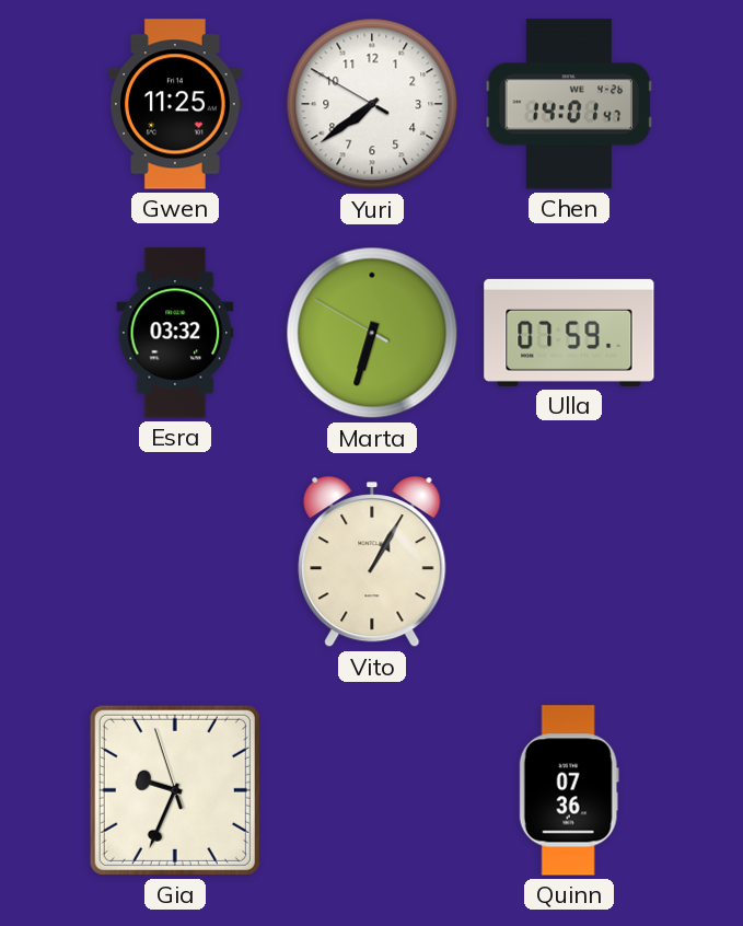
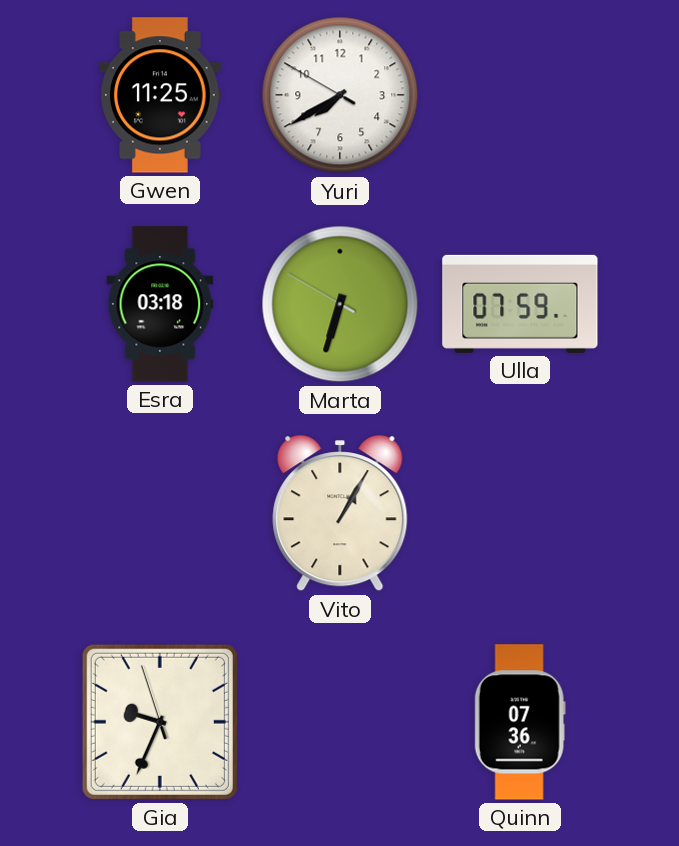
Yuri: 7:38 -> 7:39 (340, 95)
Chen: 14:01 -> none (569, 104)
Esra: 03:32 -> 03:18 (160, 304)
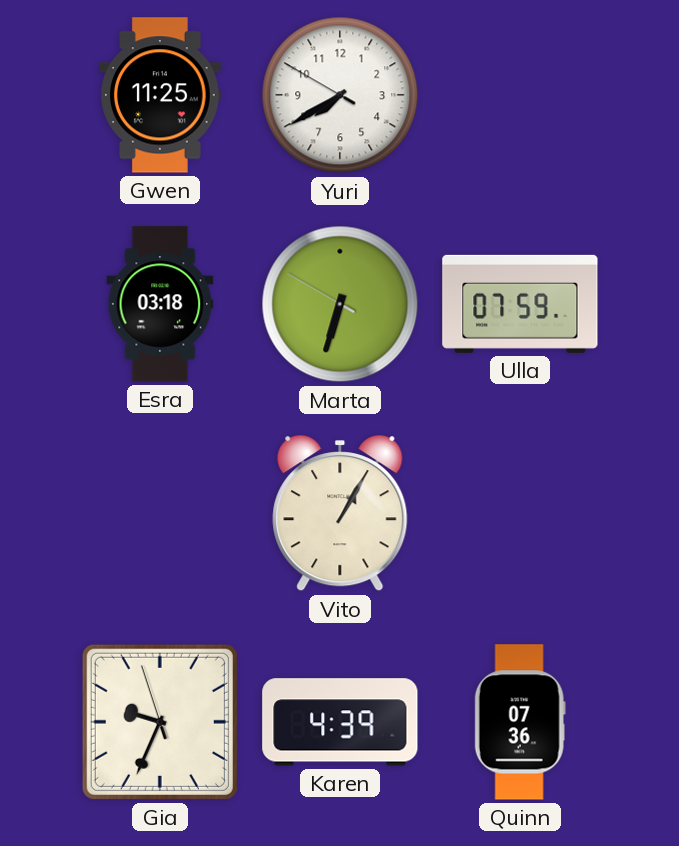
Karen: none -> 4:39 (340, 722)
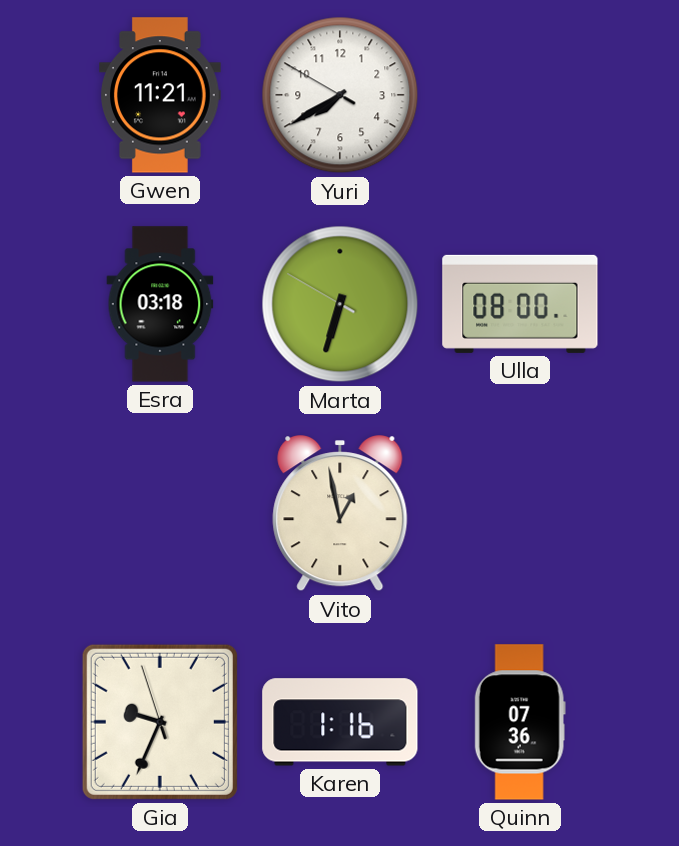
Gwen: 11:25 -> 11:21 (161, 95)
Ulla: 07:59 -> 08:00 (520, 304)
Vito: 1:05 -> 12:58 (340, 514)
Karen: 4:39 -> 1:16 (340, 722)
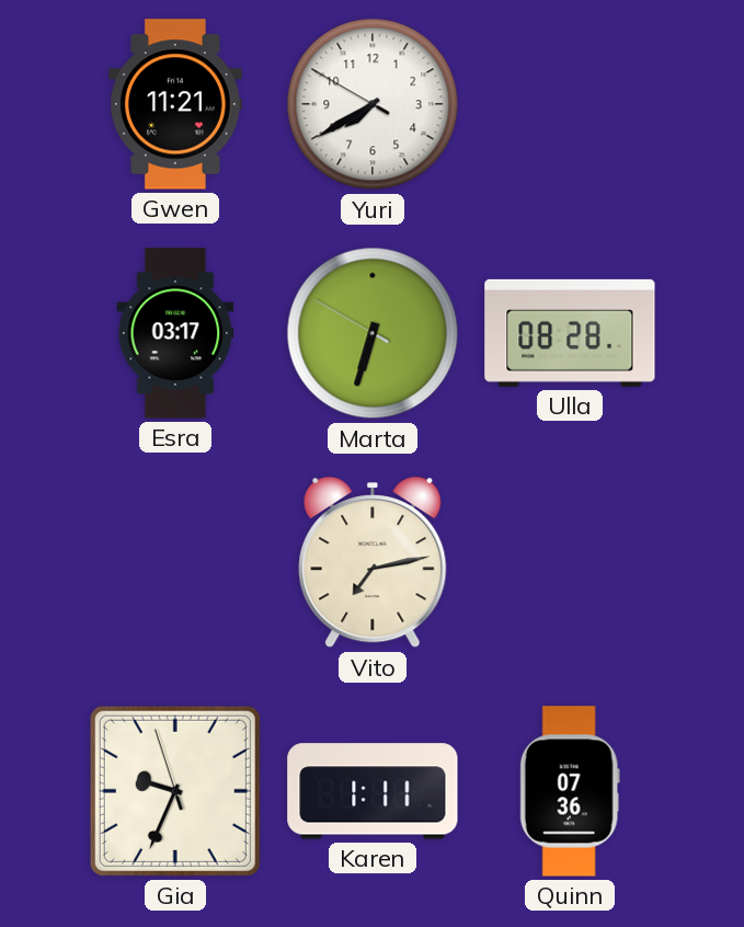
Esra: 03:18 -> 03:17 (175, 333)
Ulla: 08:00 -> 08:28 (570, 333)
Vito: 12:58 -> 7:13 (373, 563)
Karen: 1:16 -> 1:11 (373, 791)
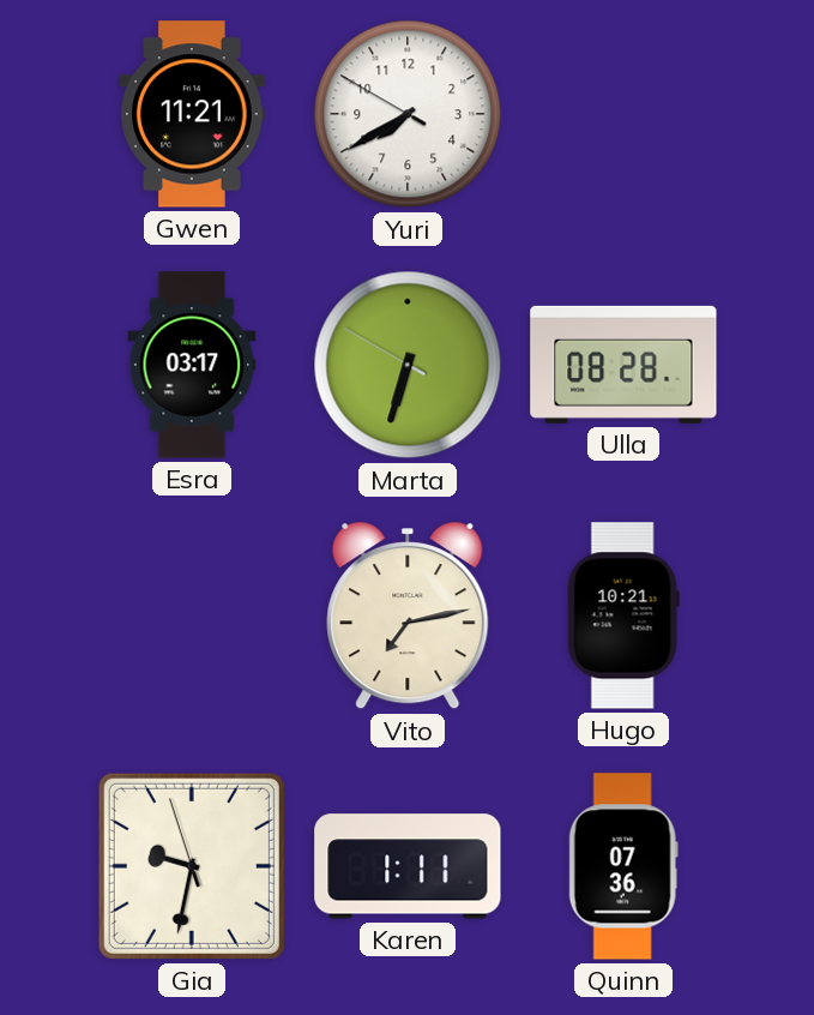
Hugo: none -> 10:21 (623, 615)
Gia: 9:33 -> 9:31 (192, 866)
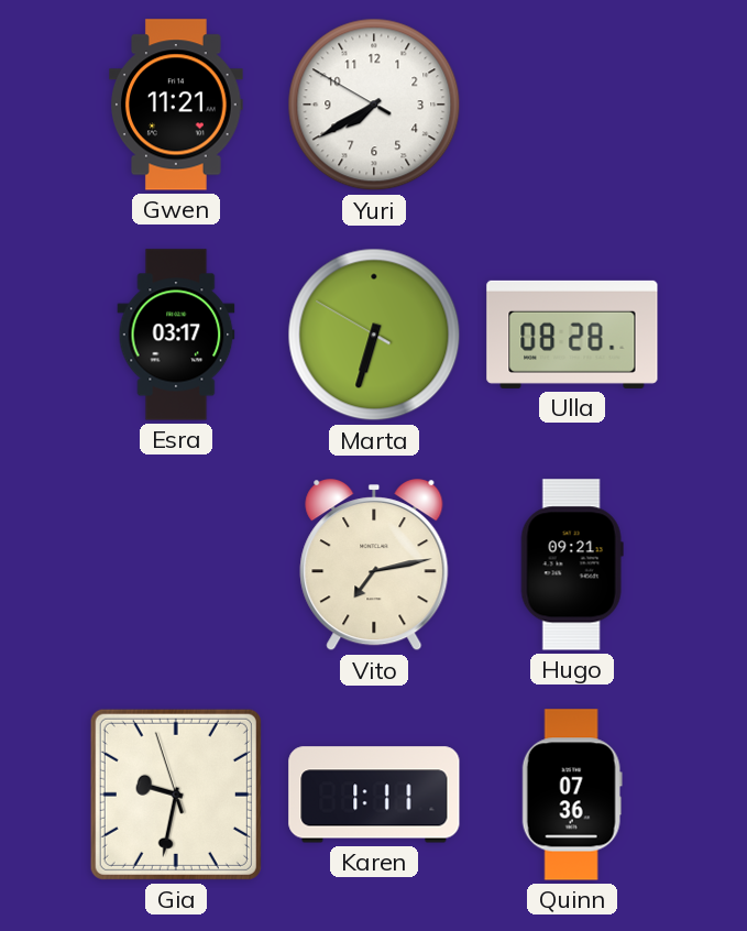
Hugo: 10:21 -> 09:21 (572, 565)
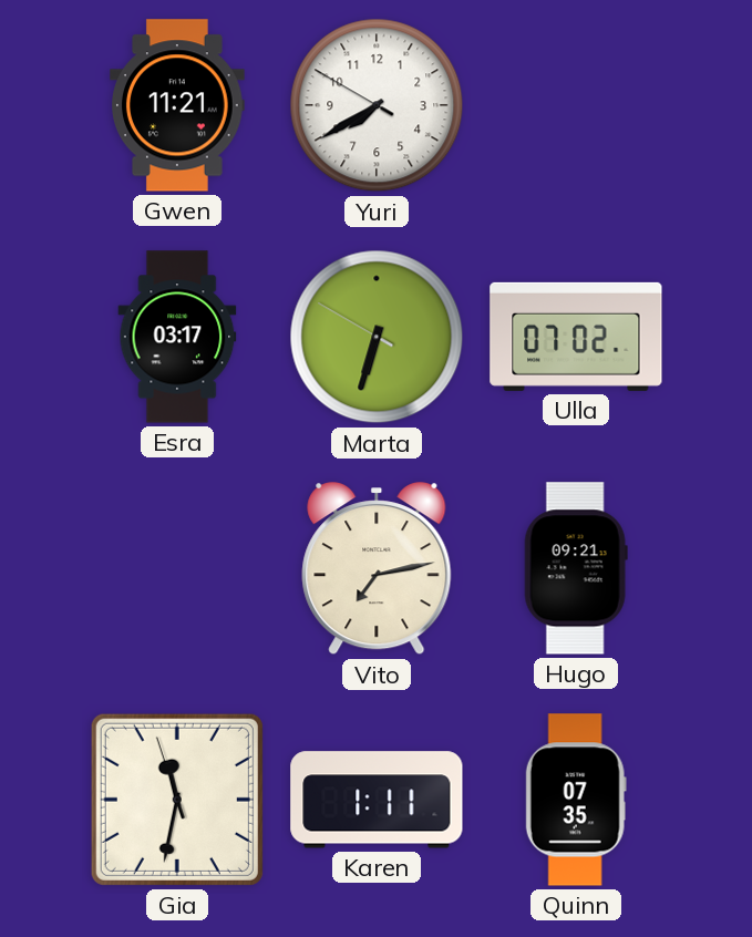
Ulla: 08:28 -> 07:02 (576, 337)
Gia: 9:31 -> 11:31 (177, 800)
Quinn: 07:36 -> 07:35 (576, 800)
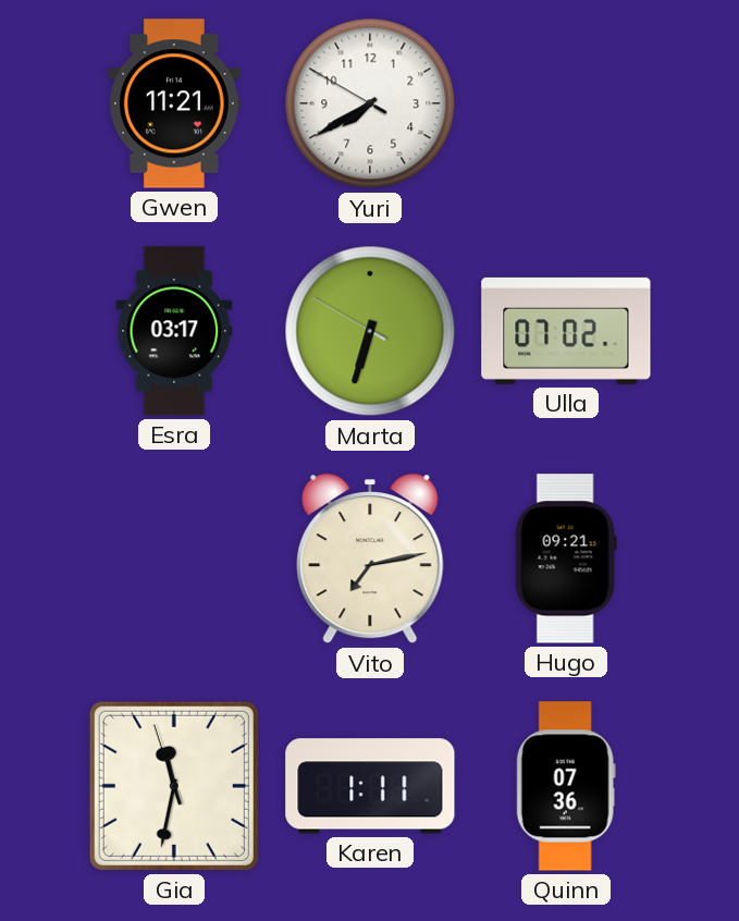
Quinn: 07:35 -> 07:36 (566, 786)
